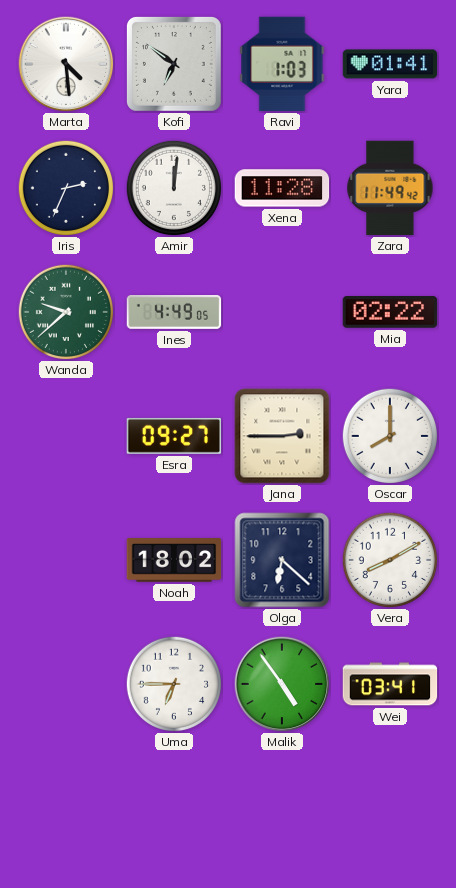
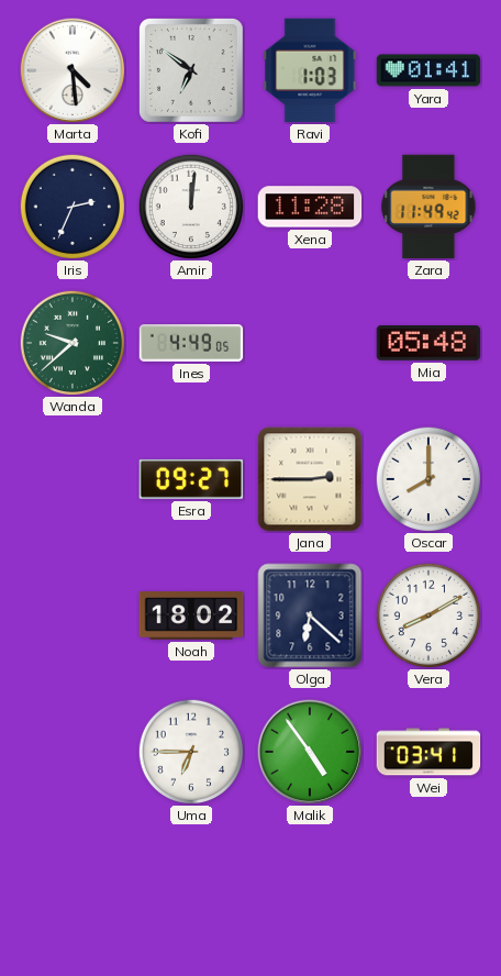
Mia: 02:22 -> 05:48 (428, 344)
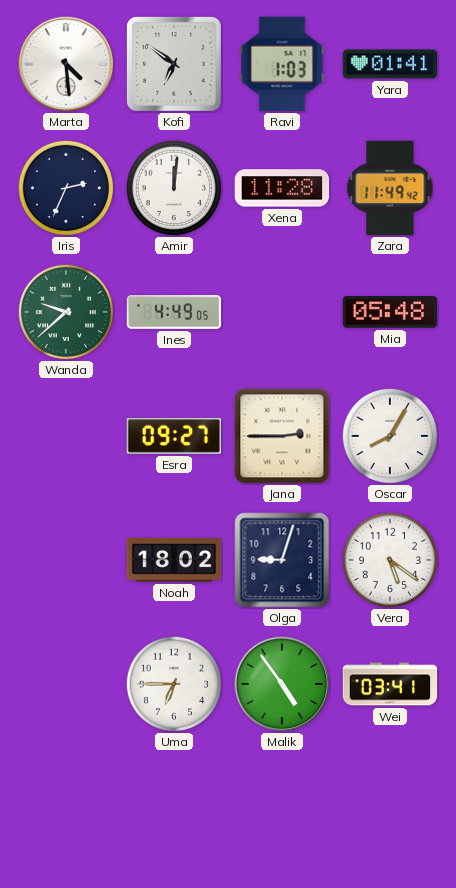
Oscar: 8:00 -> 8:05 (389, 435)
Olga: 6:22 -> 9:03 (282, 560)
Vera: 8:10 -> 5:21 (389, 559)
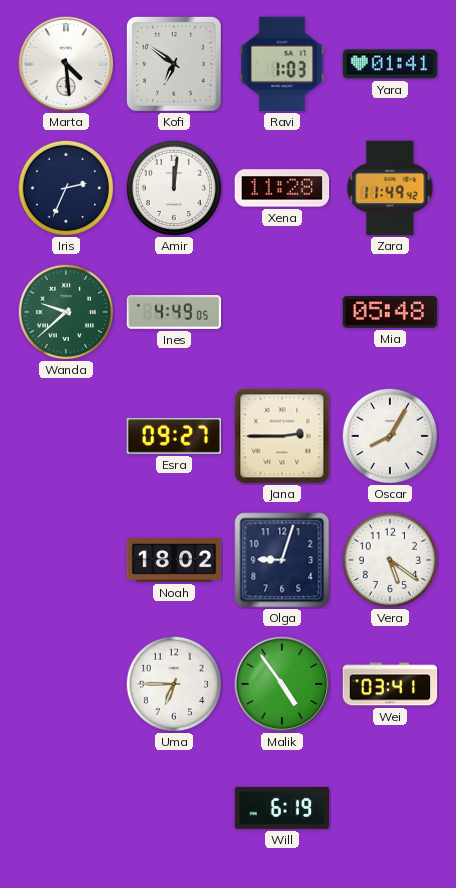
Will: none -> 6:19 (282, 808)
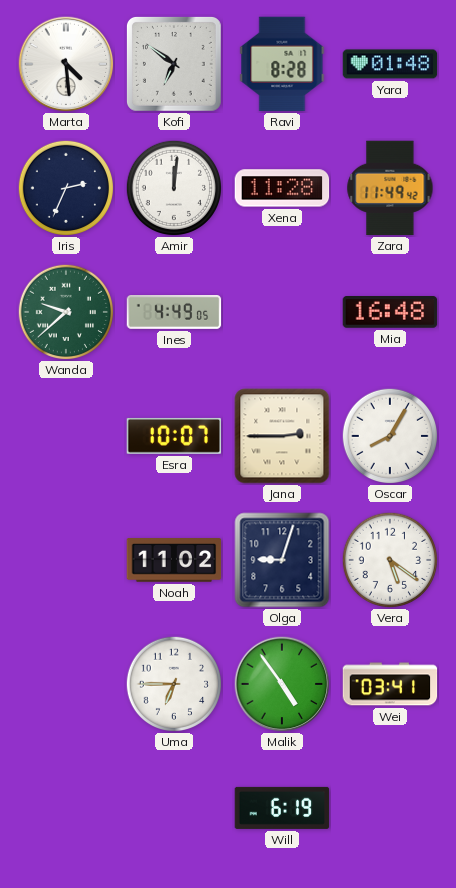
Ravi: 1:03 -> 8:28 (282, 64)
Yara: 01:41 -> 01:48 (390, 64)
Mia: 05:48 -> 16:48 (390, 313)
Esra: 09:27 -> 10:07 (174, 436)
Noah: 18:02 -> 11:02 (174, 561)
